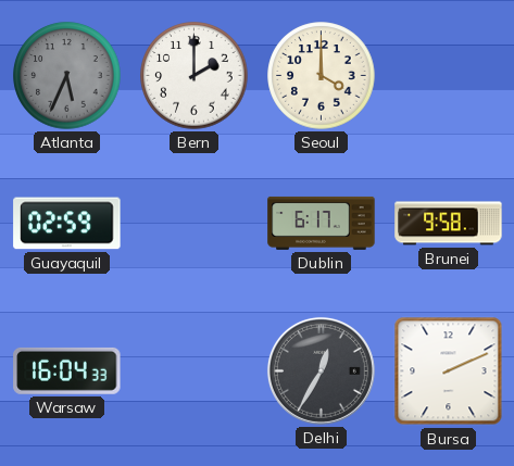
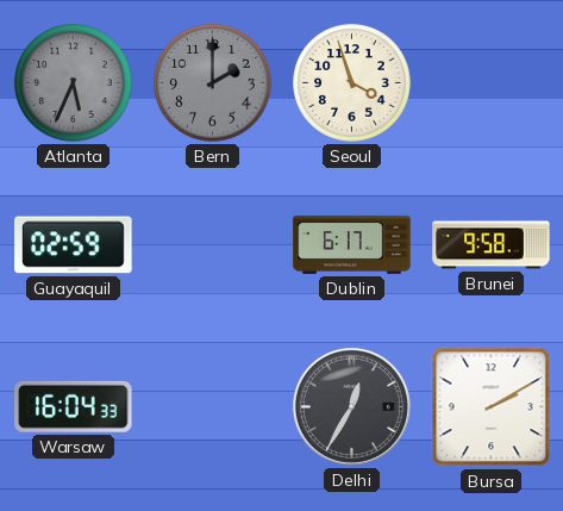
Bern dial: white -> grey (213, 83)
Seoul: 4:00 -> 3:57 (352, 83)
Bursa: 2:11 -> 2:10 (492, 407)
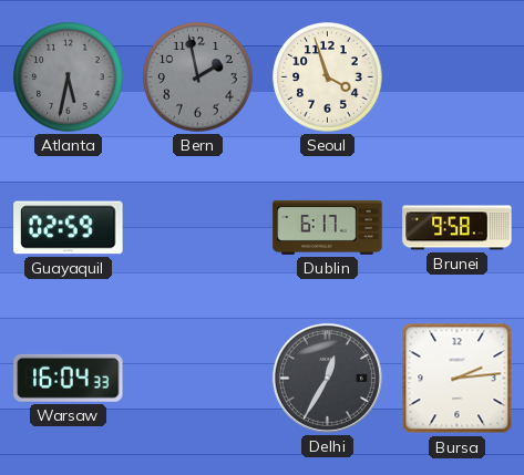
Atlanta: 5:34 -> 5:32 (69, 78)
Bern: 2:00 -> 1:58 (198, 78)
Bursa: 2:10 -> 2:14 (458, 379)
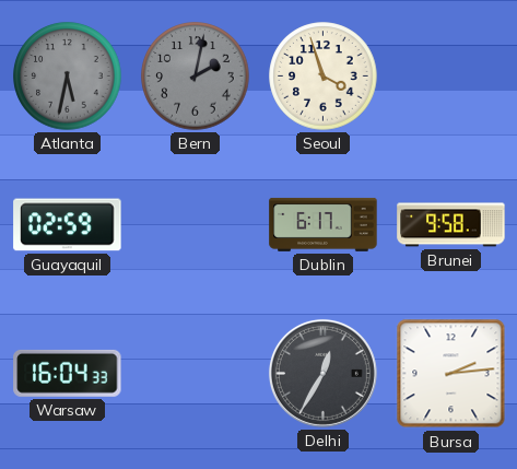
Bern: 1:58 -> 2:02 (196, 77)
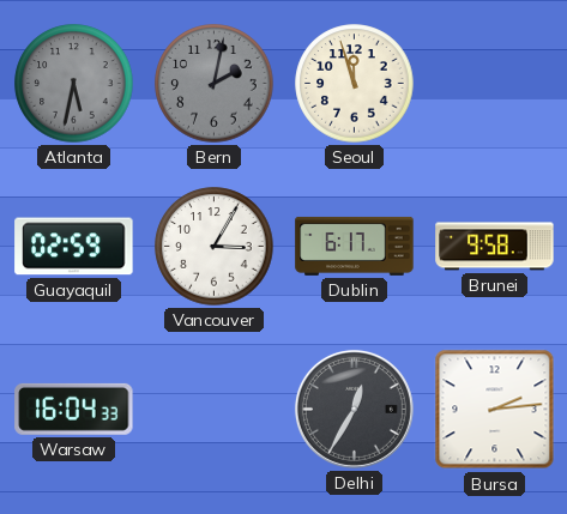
Seoul: 3:57 -> 11:57 (355, 84)
Vancouver: none -> 3:05 (215, 247)
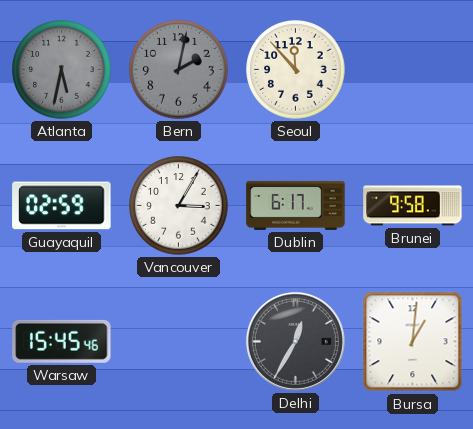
Seoul: 11:57 -> 11:53 (296, 70)
Warsaw: 16:04 -> 15:45 (62, 341)
Bursa: 2:14 -> 1:01 (413, 342)
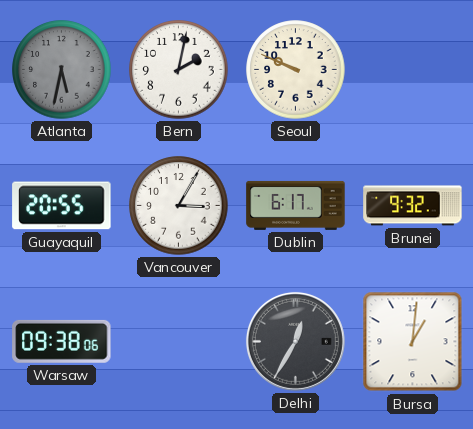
Bern dial: grey -> white (179, 70)
Seoul: 11:53 -> 9:49 (296, 70)
Guayaquil: 02:59 -> 20:55 (62, 206)
Brunei: 9:58 -> 9:32 (413, 206)
Warsaw: 15:45 -> 09:38 (62, 341)
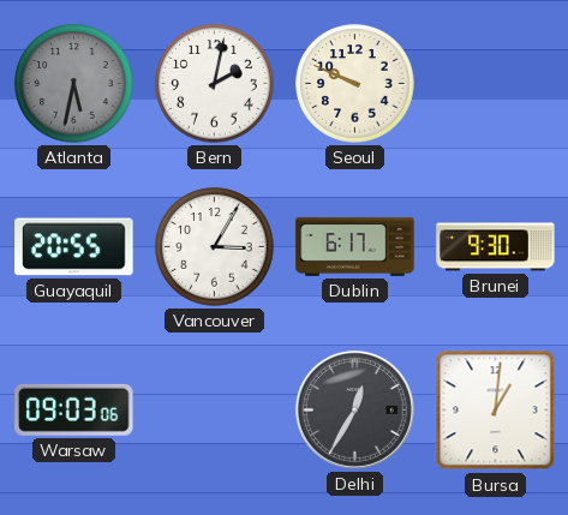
Brunei: 9:32 -> 9:30 (496, 247)
Warsaw: 09:38 -> 09:03 (74, 409)
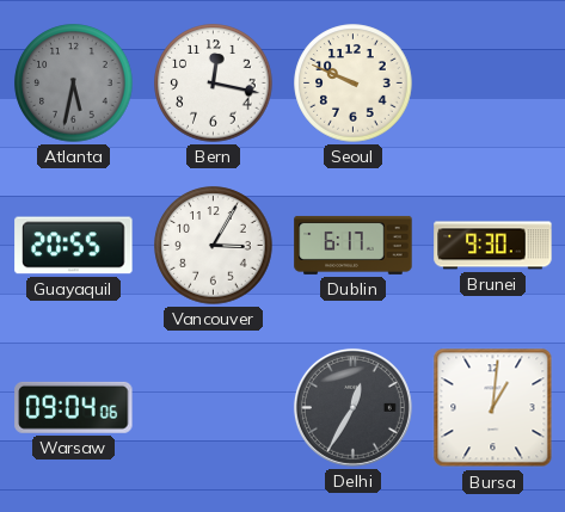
Bern: 2:02 -> 12:17 (214, 84)
Warsaw: 09:03 -> 09:04 (74, 407)
